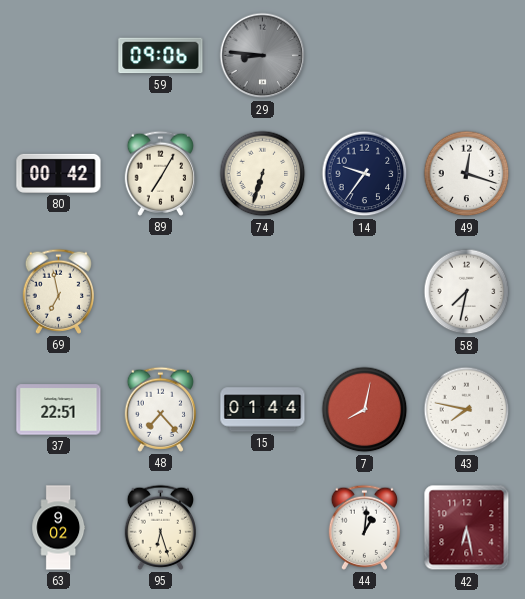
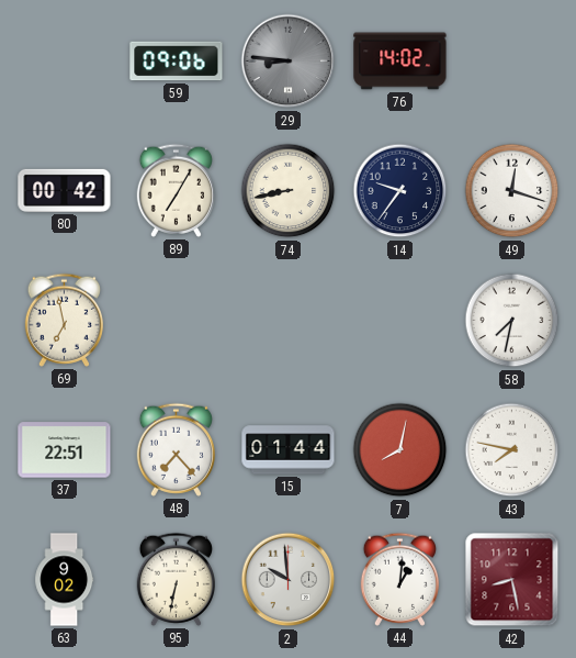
76: none -> 14:02 (400, 62)
74: 6:33 -> 8:43 (289, 191)
95: 6:27 -> 6:32 (176, 579)
2: none -> 9:59 (289, 580)
42: 6:28 -> 8:28 (512, 580)
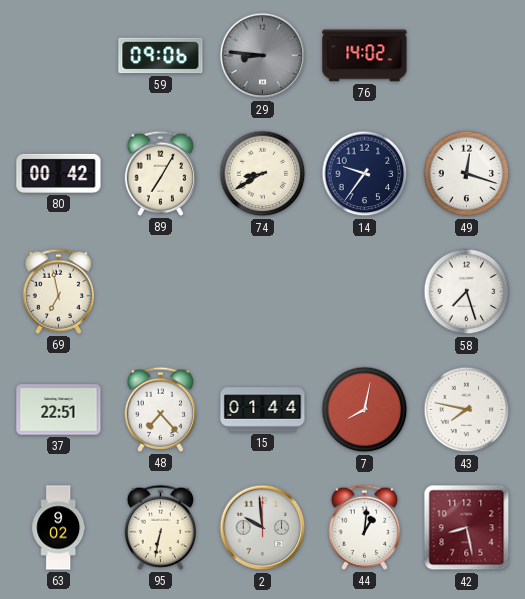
74: 8:43 -> 8:40 (263, 174)
58: 7:32 -> 7:27 (467, 292)
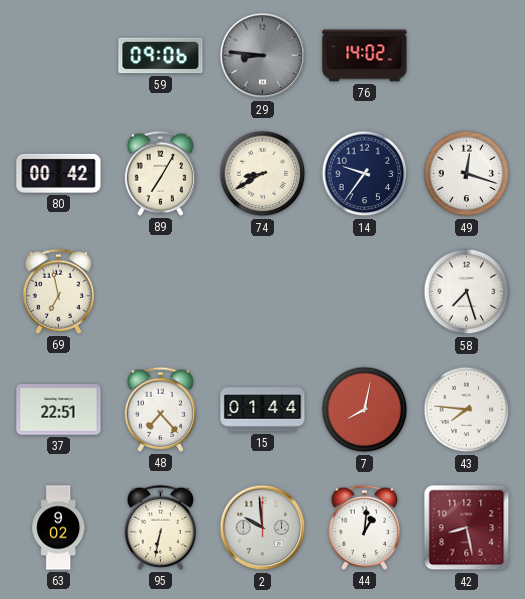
43: 7:47 -> 7:46 (467, 410)
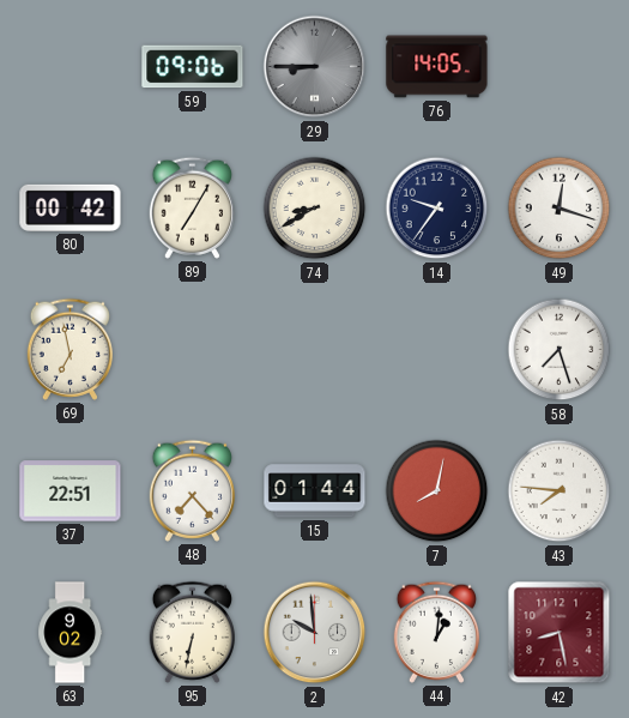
29: 8:46 -> 8:45 (315, 67)
76: 14:02 -> 14:05 (437, 67)
